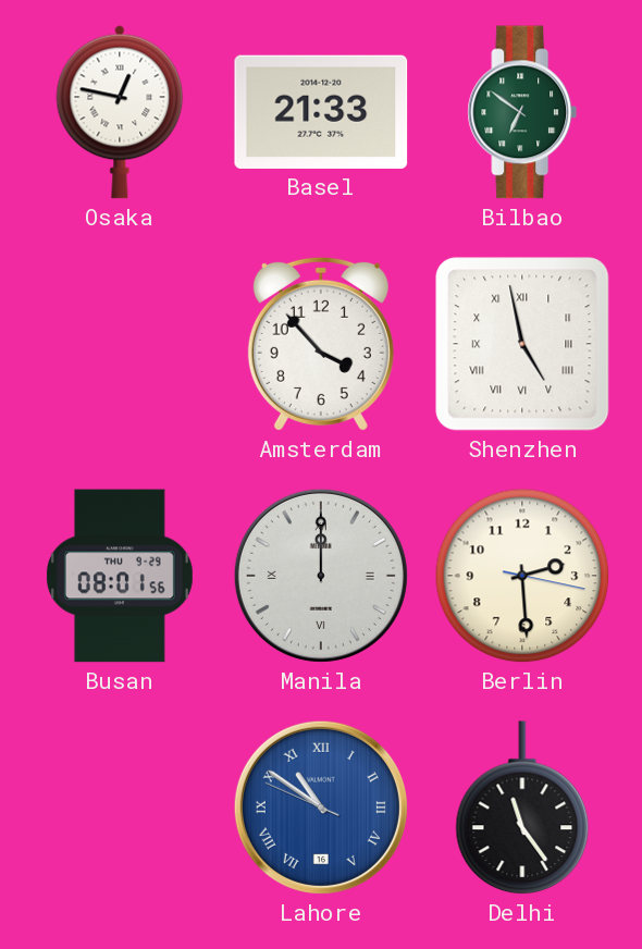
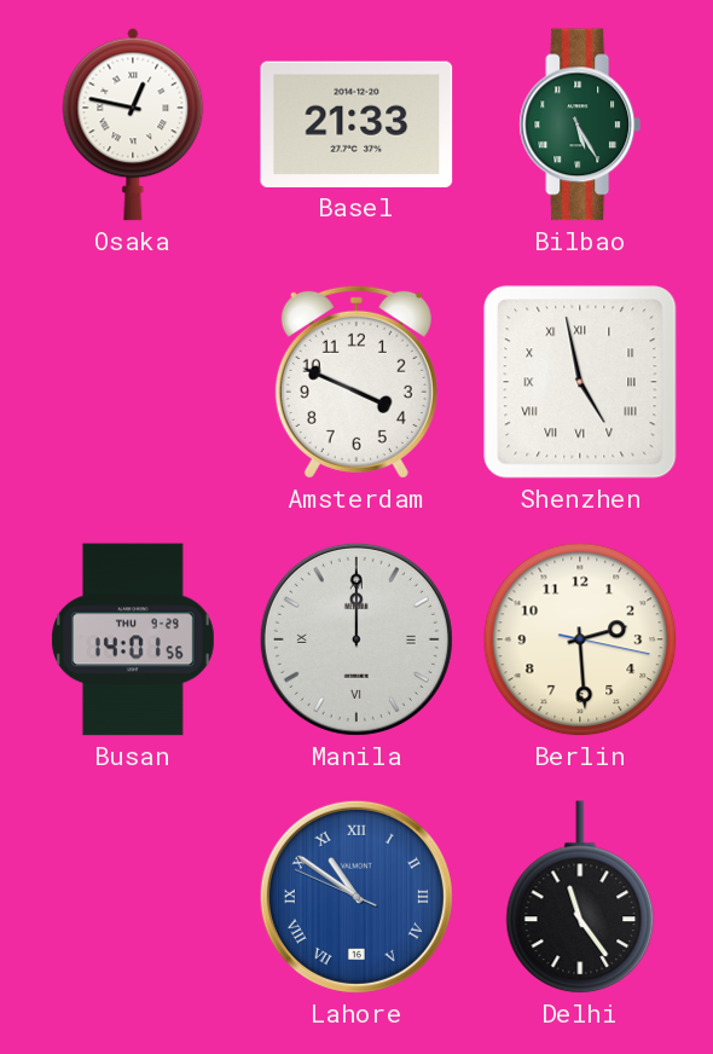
Bilbao: 6:51 -> 5:25 (580, 124)
Amsterdam: 3:53 -> 3:49 (356, 382)
Busan: 08:01 -> 14:01 (133, 639)
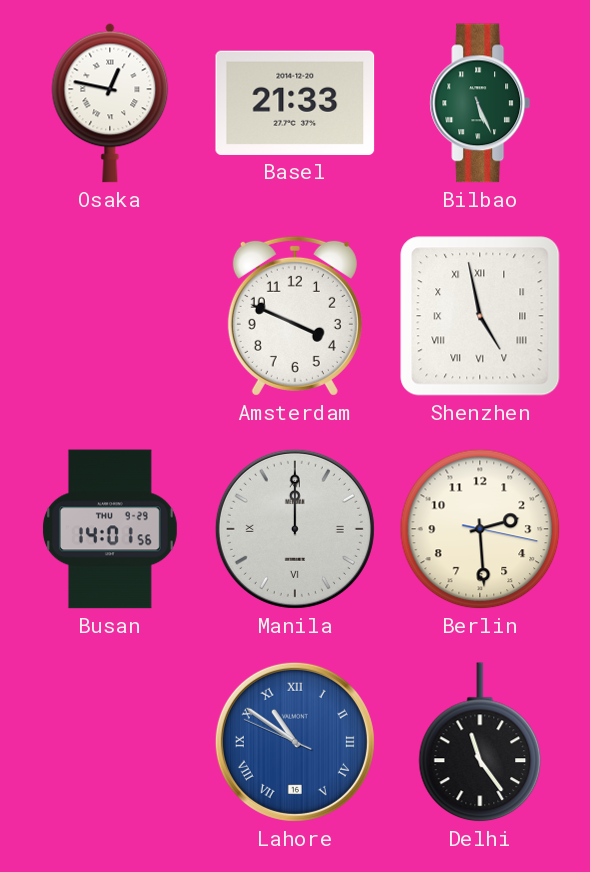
Bilbao: 5:25 -> 5:26 (480, 103)
